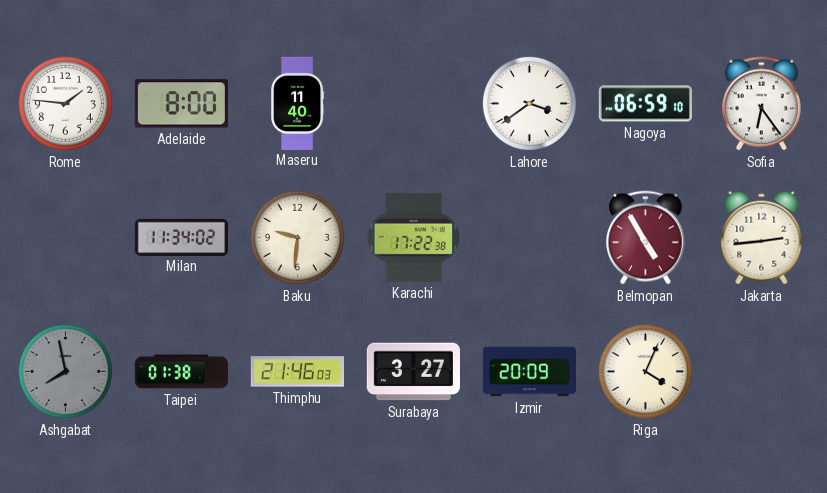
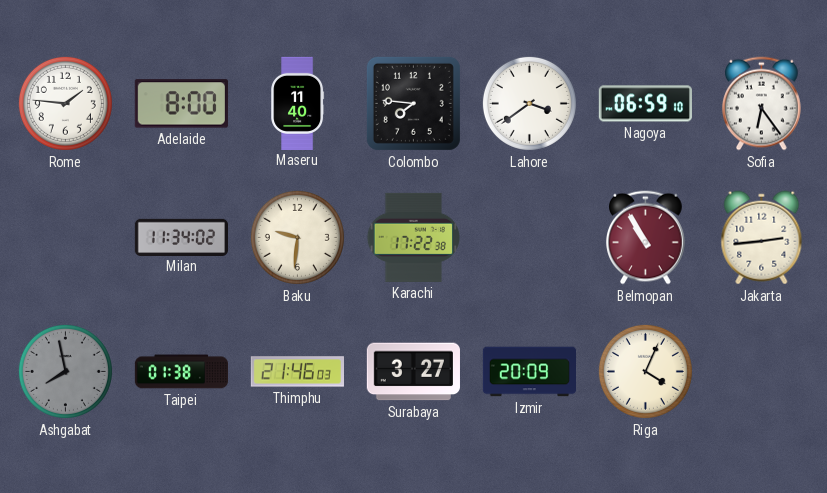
Colombo: none -> 7:46 (413, 103)
Belmopan: 4:55 -> 10:55 (646, 238)
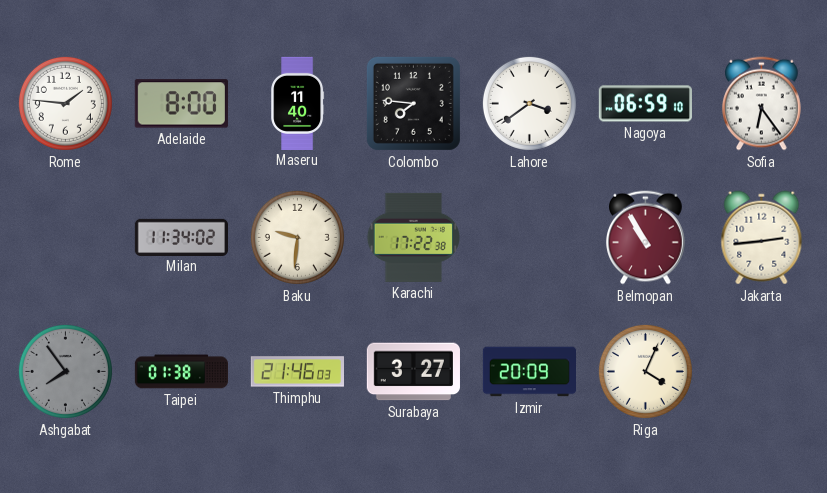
Ashgabat: 7:58 -> 7:54 (65, 371)
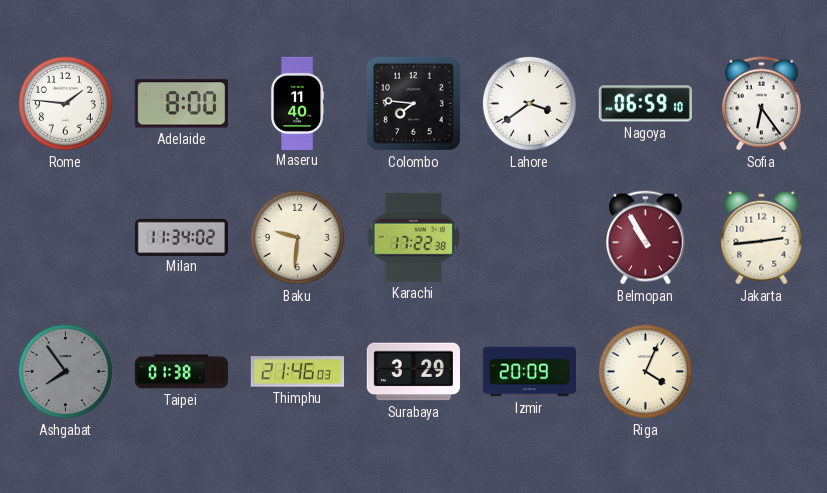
Surabaya: 3:27 -> 3:29 (413, 372)
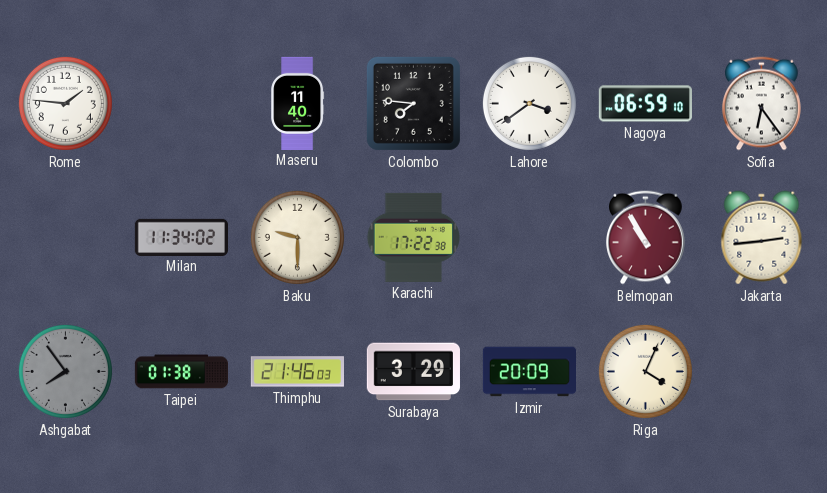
Adelaide: 8:00 -> none (181, 104)
Baku: 9:31 -> 9:30 (297, 237)
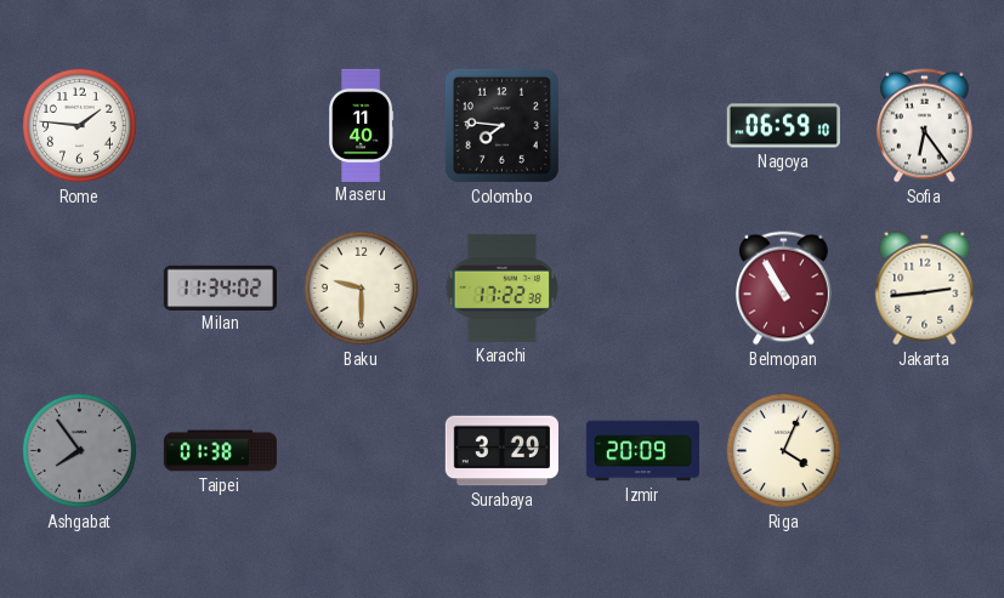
Lahore: 3:39 -> none (529, 103)
Thimphu: 21:46 -> none (297, 372)
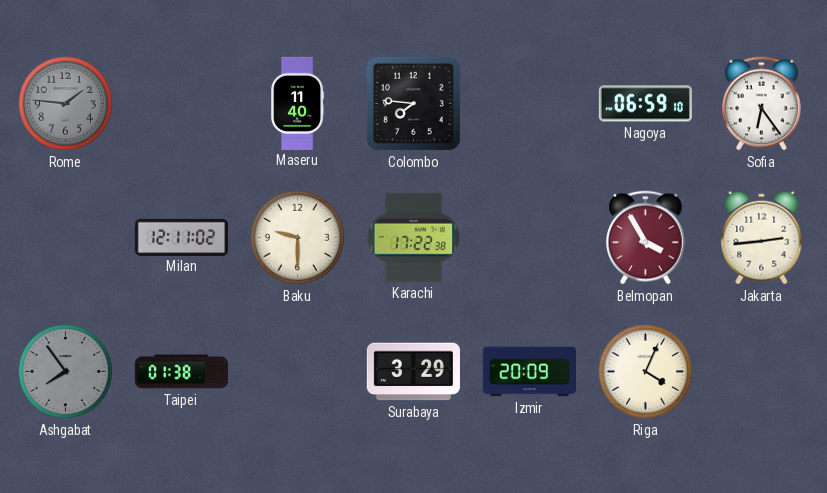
Rome dial: white -> grey (65, 103)
Milan: 11:34 -> 12:11 (181, 237)
Belmopan: 10:55 -> 3:55 (646, 238)
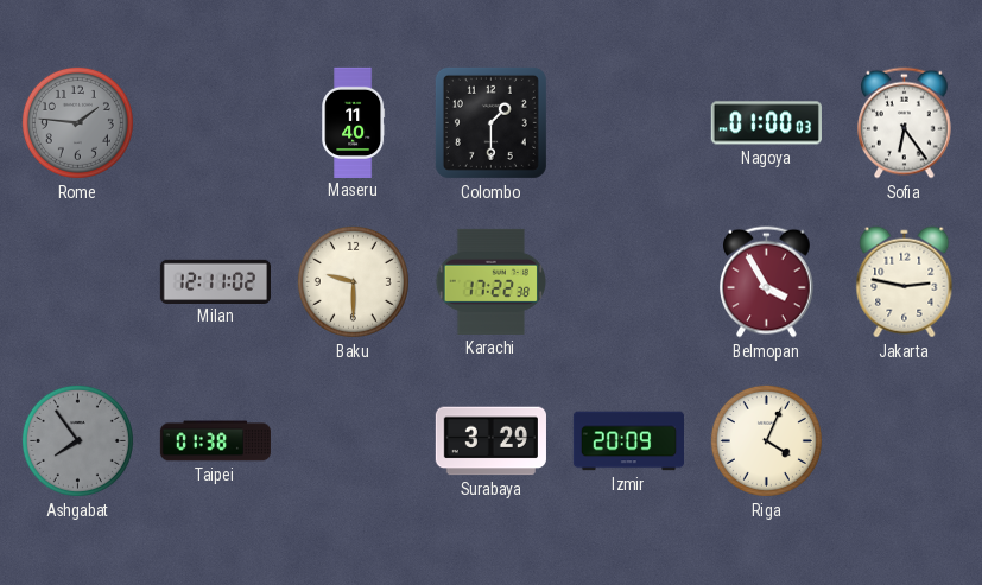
Colombo: 7:46 -> 1:30 (490, 122)
Nagoya: 06:59 -> 01:00 (766, 123)
Jakarta: 2:44 -> 2:47 (905, 282)
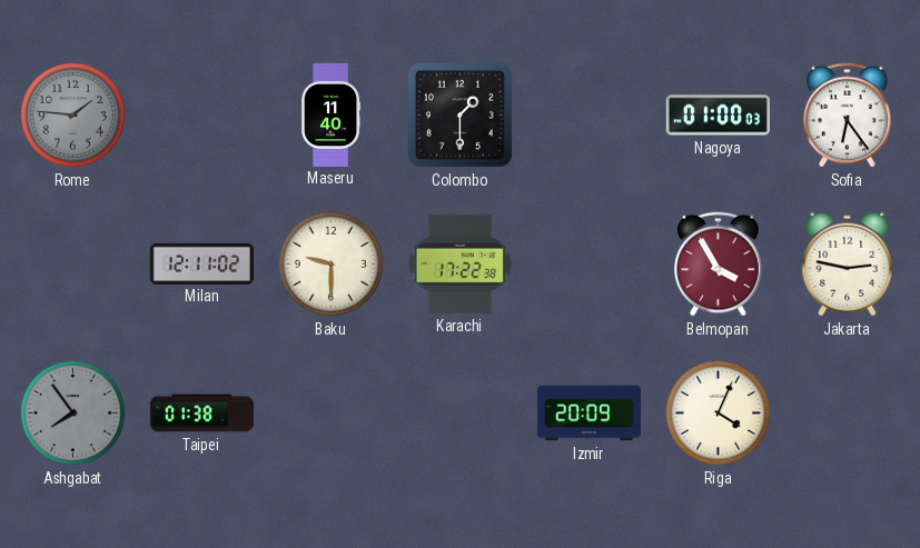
Surabaya: 3:29 -> none (490, 441)
